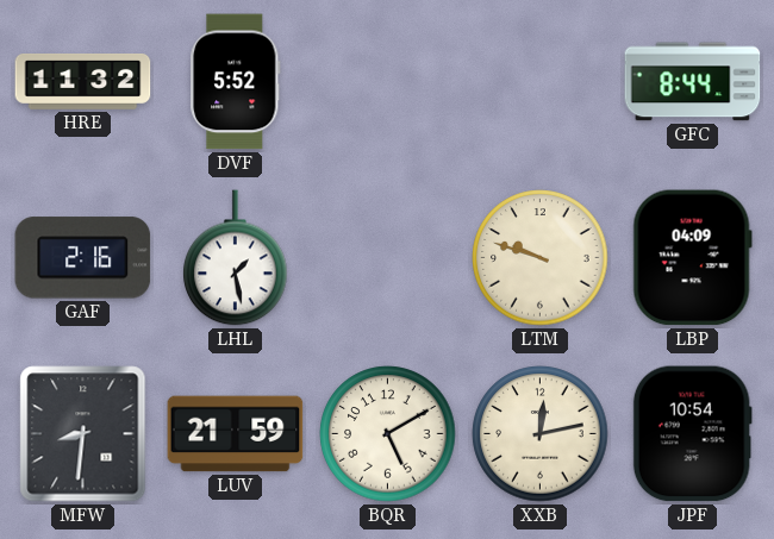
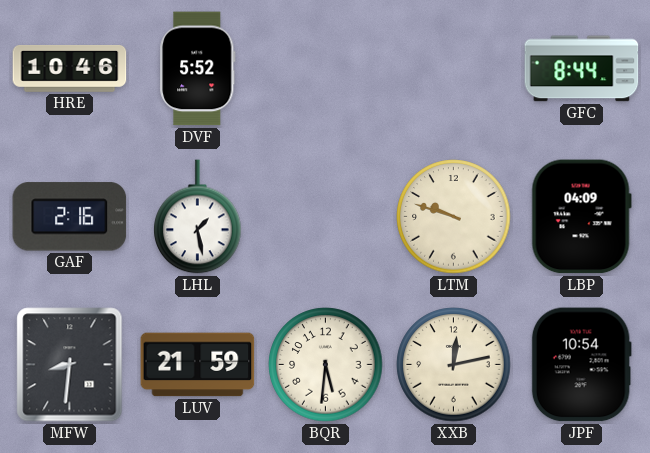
HRE: 11:32 -> 10:46 (70, 69)
BQR: 5:10 -> 5:31 (326, 365)
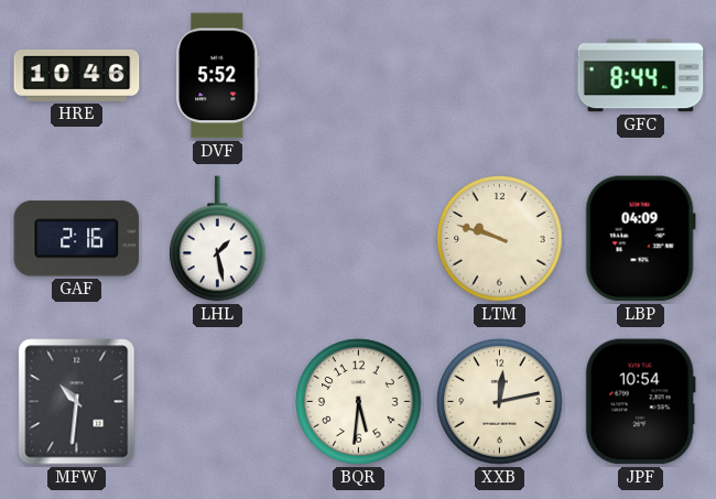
MFW: 8:31 -> 10:31 (77, 402)
LUV: 21:59 -> none (198, 365)
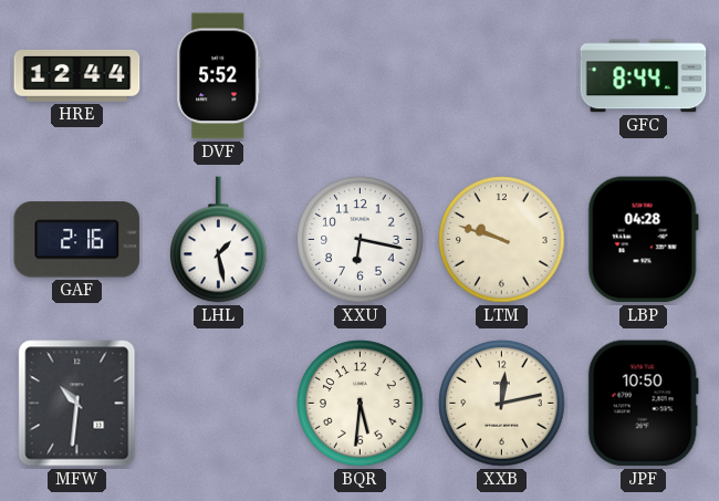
HRE: 10:46 -> 12:44 (77, 76)
XXU: none -> 6:17 (361, 240)
LBP: 04:09 -> 04:28 (643, 240)
JPF: 10:54 -> 10:50 (643, 404)
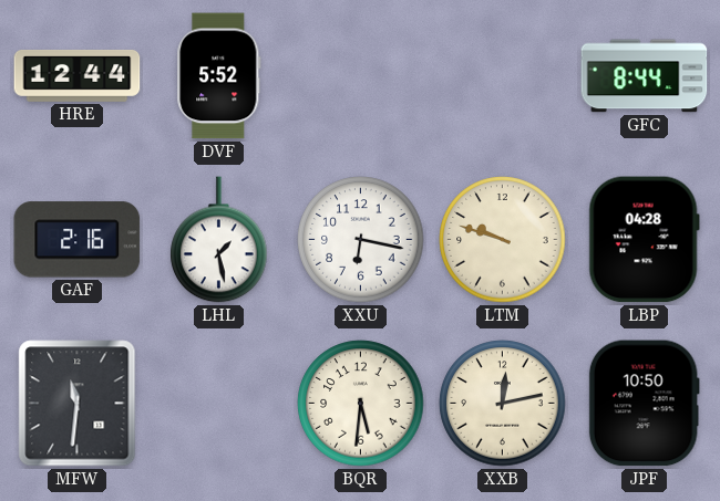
MFW: 10:31 -> 11:31 (78, 404)
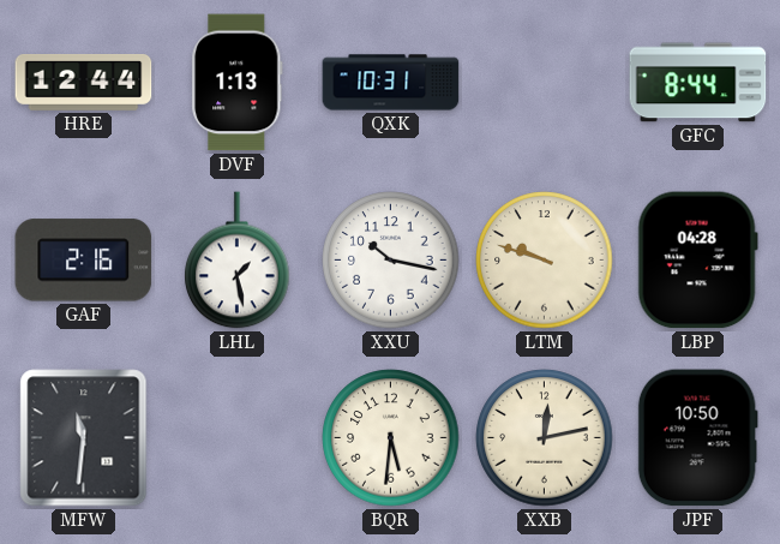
DVF: 5:52 -> 1:13 (238, 83)
QXK: none -> 10:31 (391, 83)
XXU: 6:17 -> 10:17 (391, 261)
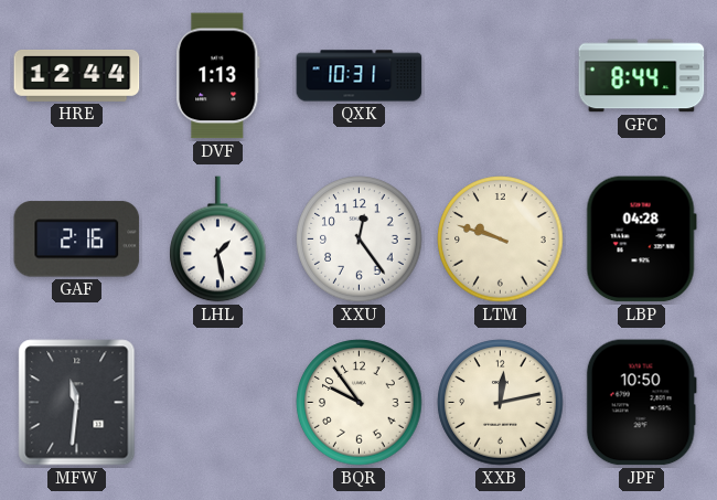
XXU: 10:17 -> 12:24 (360, 240)
BQR: 5:31 -> 9:54 (360, 403)
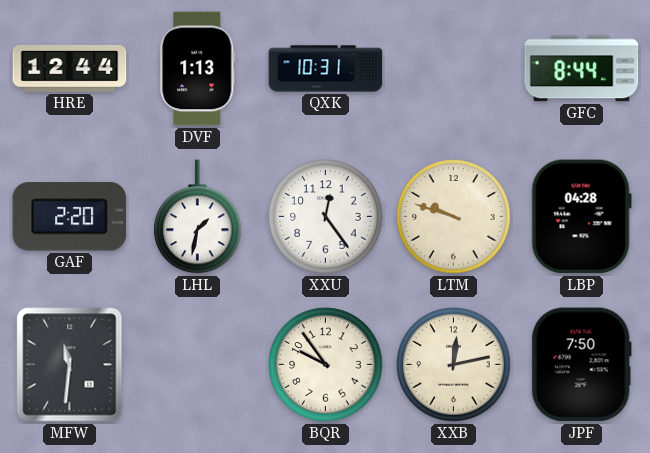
GAF: 2:16 -> 2:20 (70, 217)
LHL: 1:28 -> 1:32 (198, 217)
JPF: 10:50 -> 7:50 (581, 365)
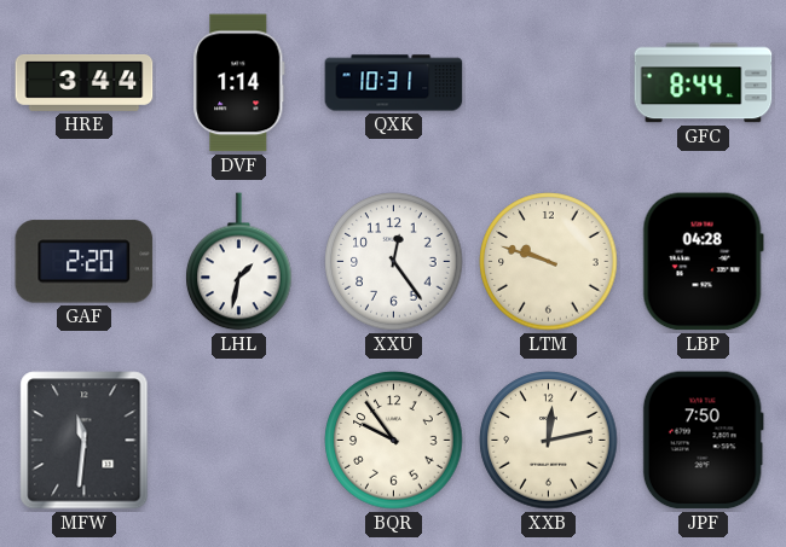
HRE: 12:44 -> 3:44 (85, 83)
DVF: 1:13 -> 1:14 (239, 83)
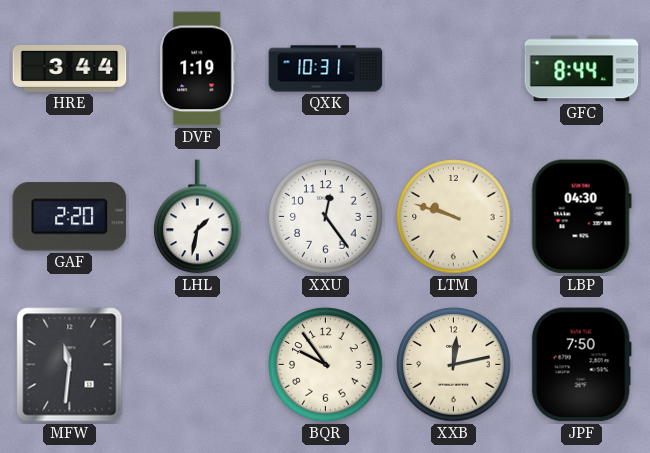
DVF: 1:14 -> 1:19 (198, 69)
LBP: 04:28 -> 04:30 (581, 217)
